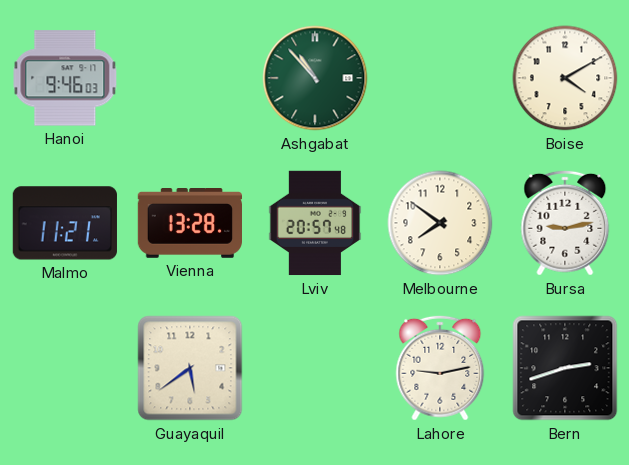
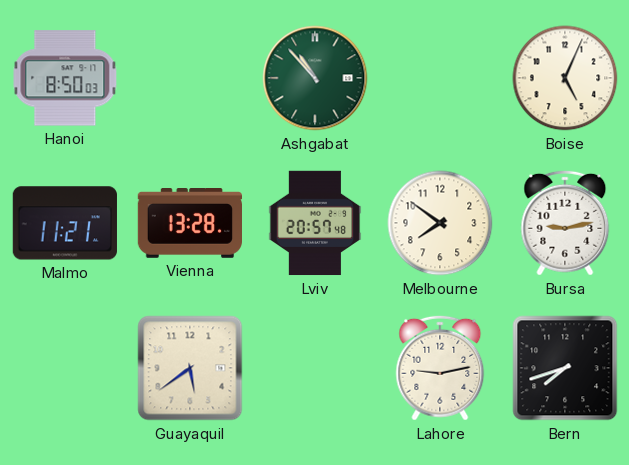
Hanoi: 9:46 -> 8:50 (65, 78)
Boise: 4:10 -> 5:04 (565, 78)
Bern: 2:42 -> 7:42 (565, 368)
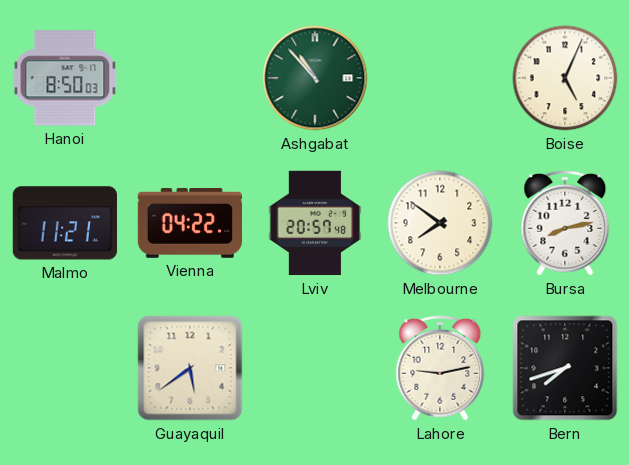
Vienna: 13:28 -> 04:22 (189, 224)
Bursa: 9:13 -> 8:13 (565, 223)
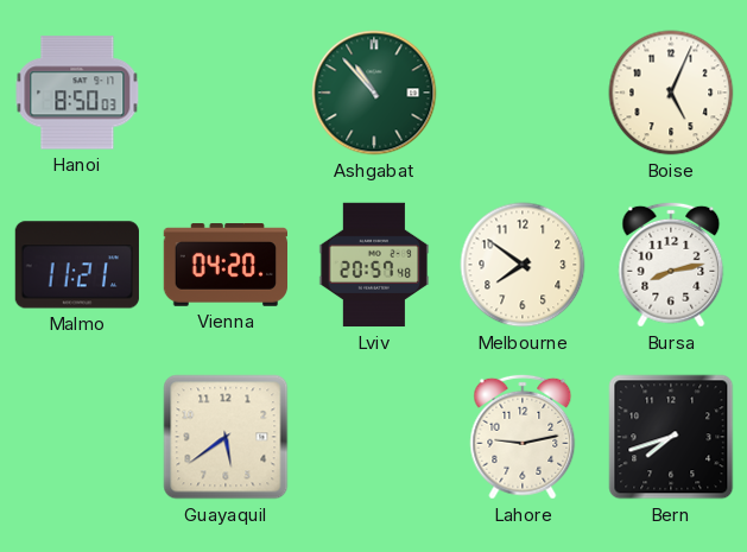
Vienna: 04:22 -> 04:20 (224, 266)
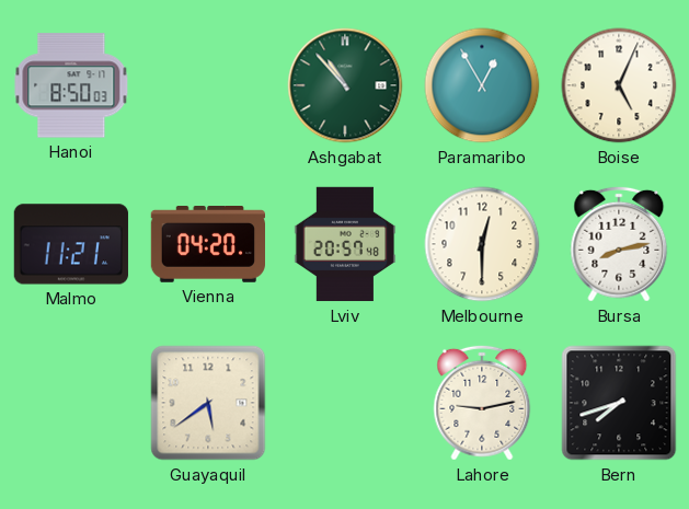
Paramaribo: none -> 12:55 (482, 85)
Melbourne: 7:51 -> 12:30 (482, 244)
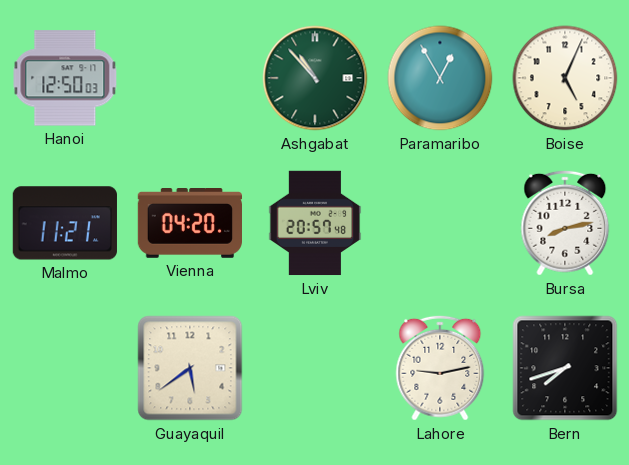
Hanoi: 8:50 -> 12:50 (65, 78)
Melbourne: 12:30 -> none (482, 244)
